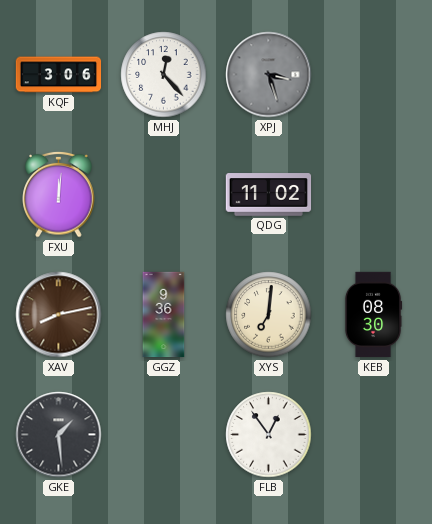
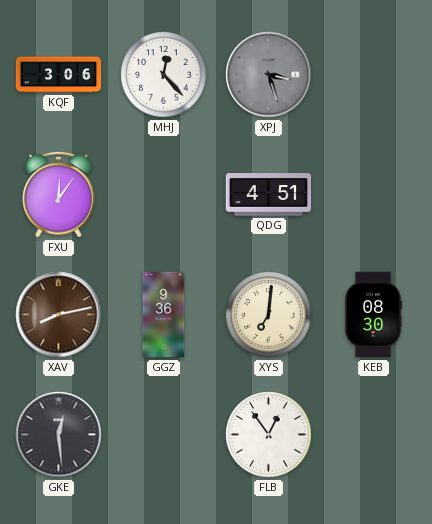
FXU: 12:01 -> 12:06 (59, 194)
QDG: 11:02 -> 4:51 (269, 195)
GKE: 1:29 -> 12:29 (59, 435)
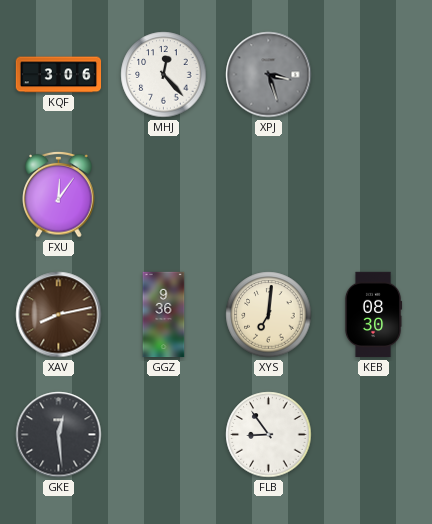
QDG: 4:51 -> none (269, 195)
FLB: 12:54 -> 8:54 (269, 435)
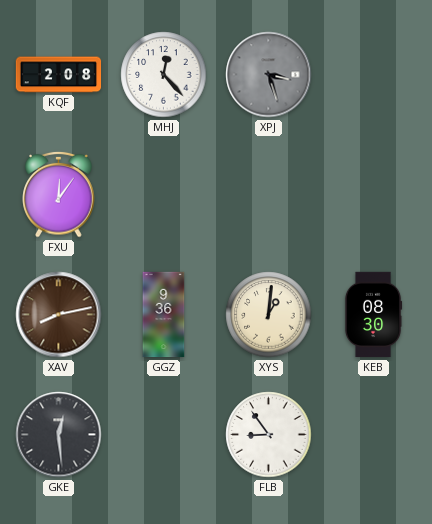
KQF: 3:06 -> 2:08 (59, 75)
XYS: 7:01 -> 1:01 (269, 315)
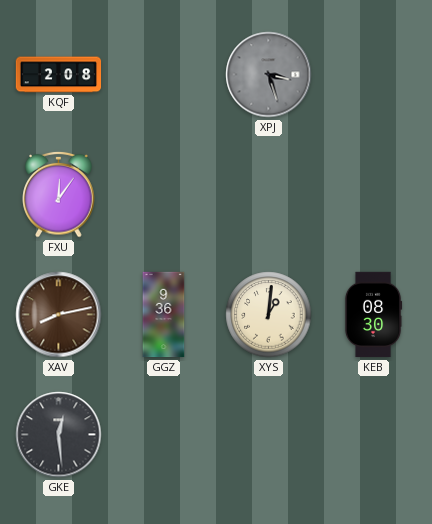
MHJ: 12:23 -> none (164, 75)
FLB: 8:54 -> none (269, 435)
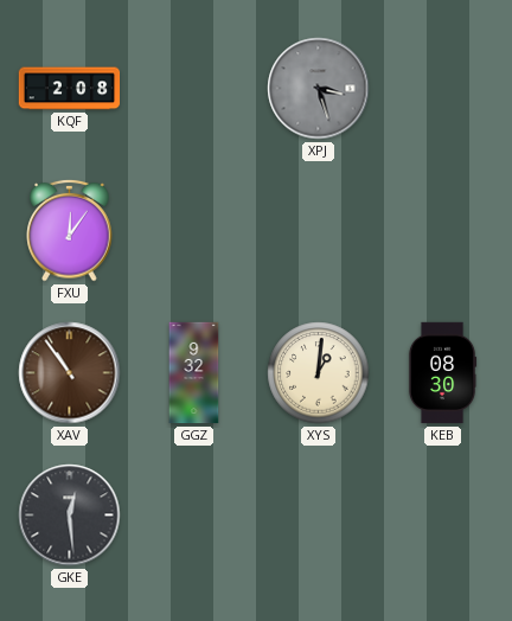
XAV: 8:13 -> 10:54 (70, 373)
GGZ: 9:36 -> 9:32 (194, 373)
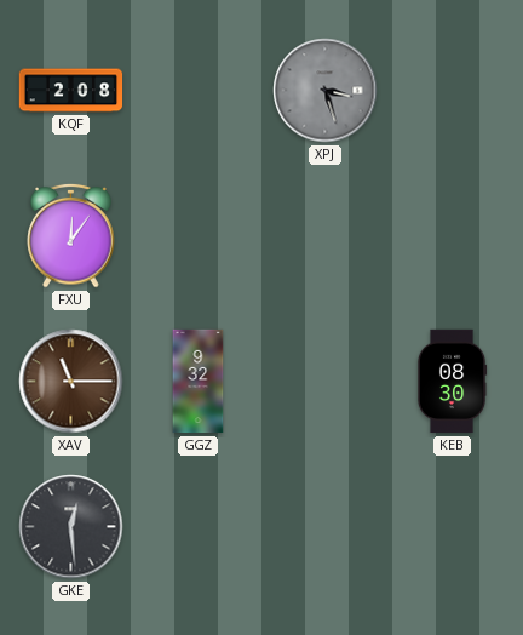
XAV: 10:54 -> 11:15 (71, 382)
XYS: 1:01 -> none (319, 373)
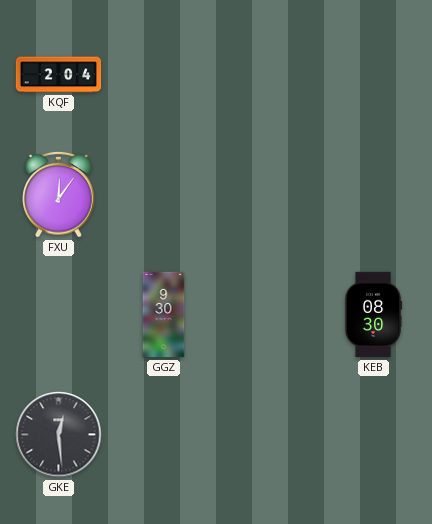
KQF: 2:08 -> 2:04 (59, 75)
XPJ: 3:27 -> none (326, 91)
XAV: 11:15 -> none (71, 382)
GGZ: 9:32 -> 9:30 (164, 315)
